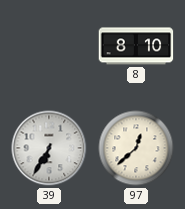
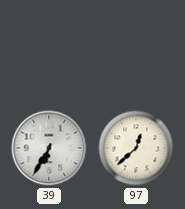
8: 8:10 -> none (136, 46)
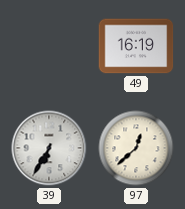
49: none -> 16:19 (136, 46)
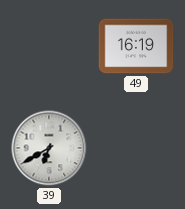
39: 6:35 -> 6:40 (49, 148)
97: 12:38 -> none (136, 148)
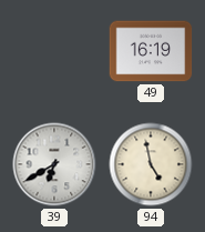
94: none -> 4:58 (151, 164)
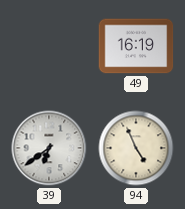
39: 6:40 -> 6:39 (49, 148)
94: 4:58 -> 4:56 (136, 148)
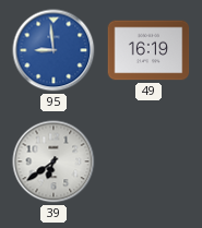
95: none -> 8:59 (54, 50)
94: 4:56 -> none (136, 148)
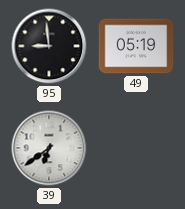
95 dial: blue -> black (49, 46)
49: 16:19 -> 05:19 (136, 46)
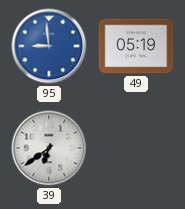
95 dial: black -> blue (49, 46)
